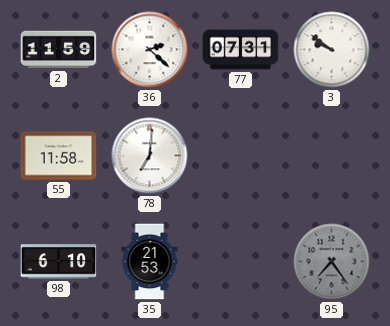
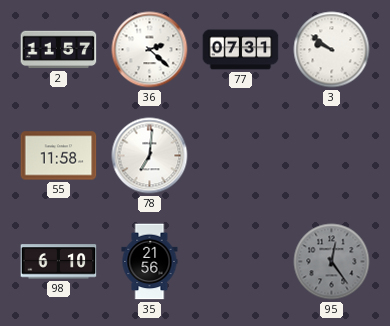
2: 11:59 -> 11:57 (59, 50)
35: 21:53 -> 21:56 (150, 262)
95: 7:24 -> 12:24 (332, 262)
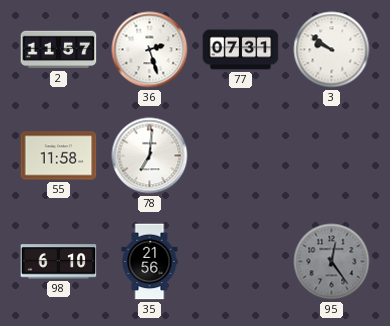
36: 2:22 -> 2:27 (150, 50)
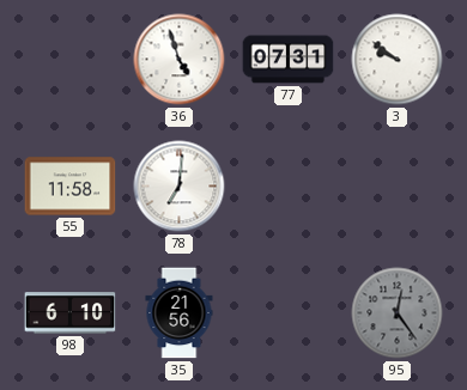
2: 11:57 -> none (59, 50)
36: 2:27 -> 4:57 (180, 60)
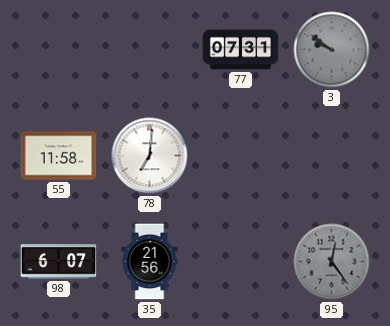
36: 4:57 -> none (180, 60)
3 dial: white -> grey (332, 50)
98: 6:10 -> 6:07 (59, 262)
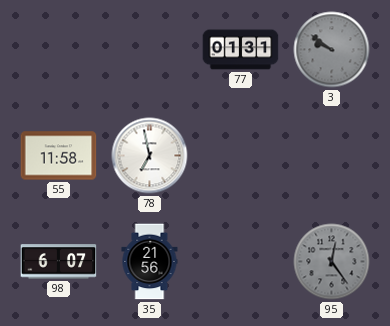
77: 07:31 -> 01:31 (241, 50)
78: 7:01 -> 6:58 (150, 156)
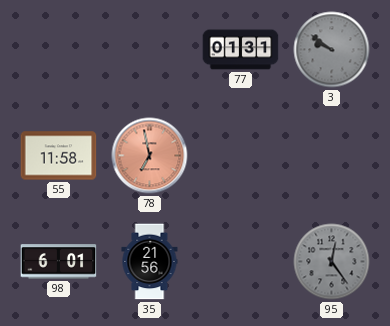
78 dial: white -> salmon (150, 156)
98: 6:07 -> 6:01 (59, 262)
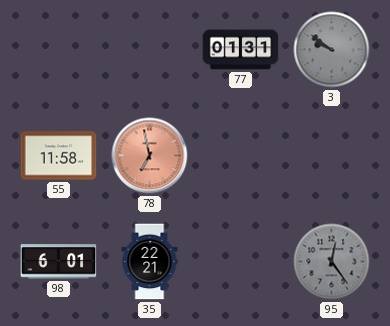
35: 21:56 -> 22:21 (150, 262)
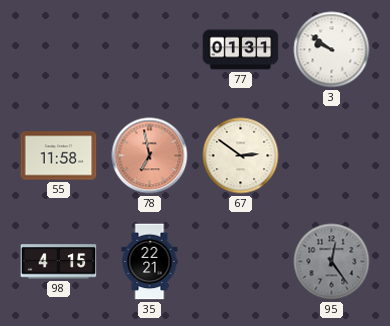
3 dial: grey -> white (332, 50)
67: none -> 2:51 (241, 156)
98: 6:01 -> 4:15 (59, 262)
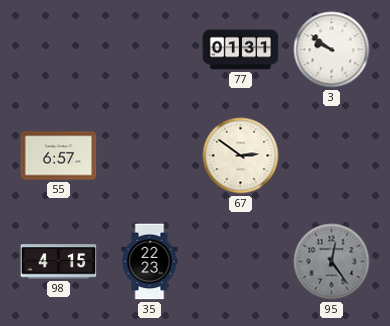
55: 11:58 -> 6:57 (59, 156)
78: 6:58 -> none (150, 156)
35: 22:21 -> 22:23 (150, 262)
